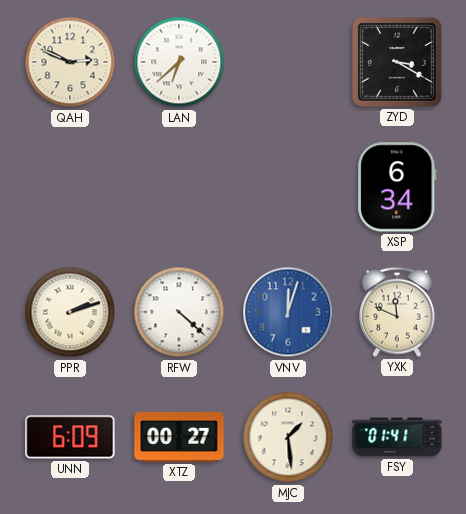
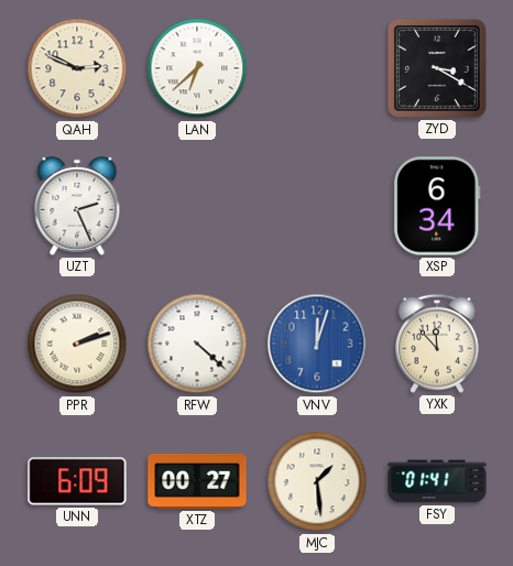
UZT: none -> 2:26 (77, 206)
YXK: 11:49 -> 11:53 (438, 344)
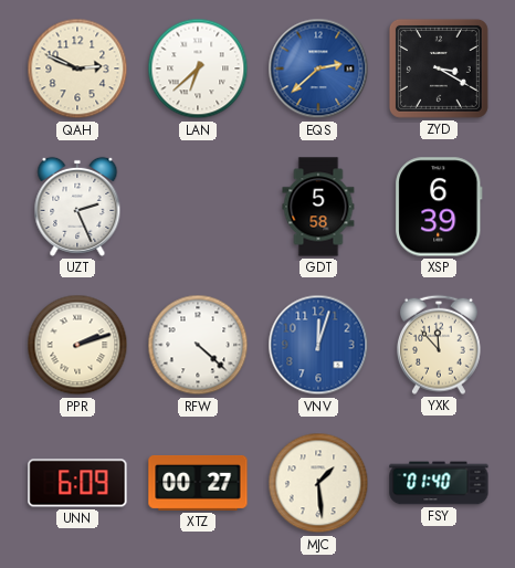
EQS: none -> 2:38 (318, 69)
GDT: none -> 5:58 (318, 207)
XSP: 6:34 -> 6:39 (439, 207)
FSY: 01:41 -> 01:40 (439, 483)
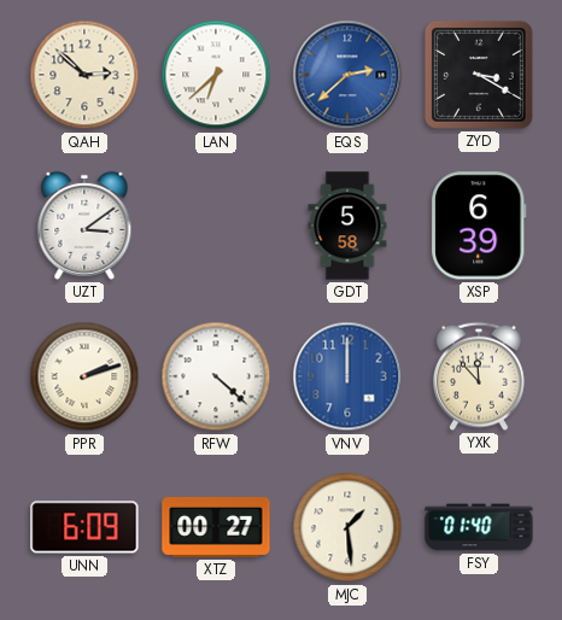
QAH: 2:49 -> 2:52 (84, 75)
UZT: 2:26 -> 3:09 (84, 226)
VNV: 12:03 -> 12:00 (347, 376)
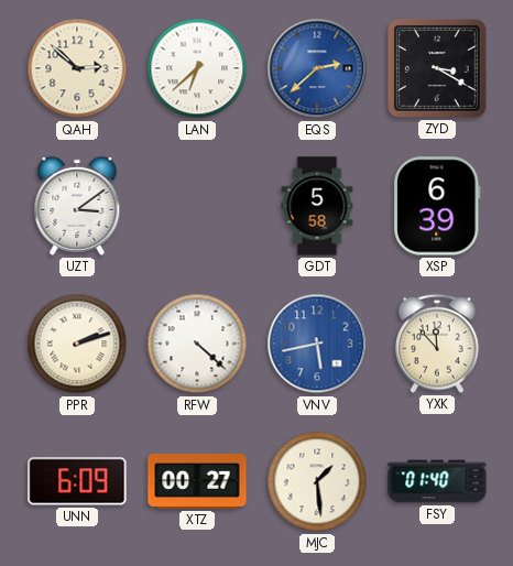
VNV: 12:00 -> 5:43 (317, 344)
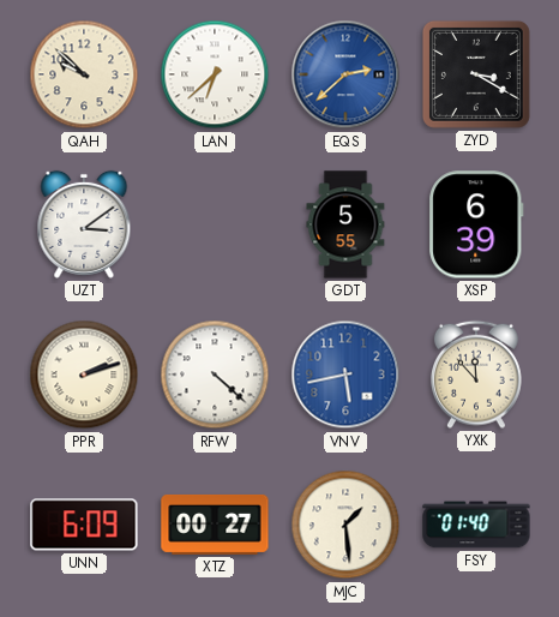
QAH: 2:52 -> 9:52 (84, 74)
GDT: 5:58 -> 5:55 (345, 224)
